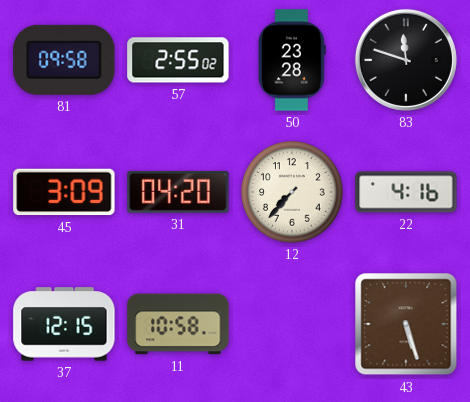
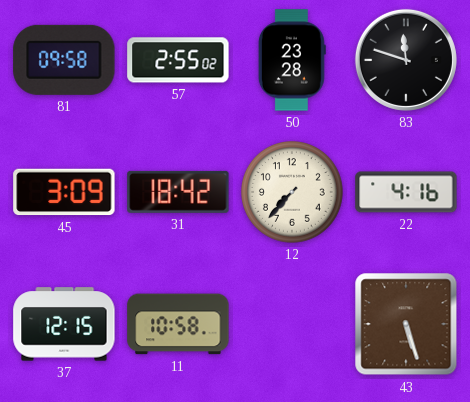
31: 04:20 -> 18:42 (178, 192)
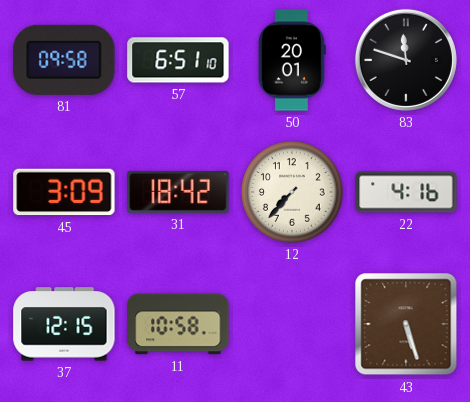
57: 2:55 -> 6:51 (178, 60)
50: 23:28 -> 20:01 (292, 60)
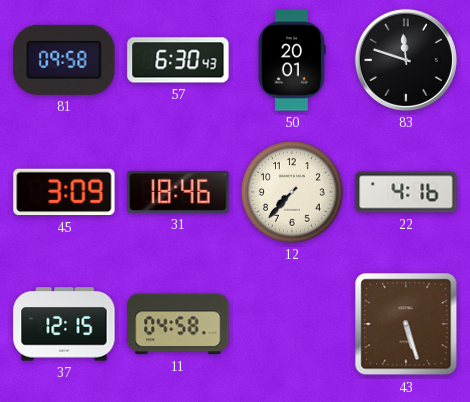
57: 6:51 -> 6:30 (178, 60)
31: 18:42 -> 18:46 (178, 192)
11: 10:58 -> 04:58 (178, 324)
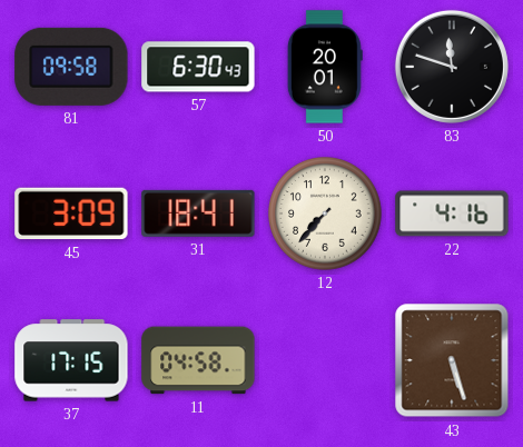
31: 18:46 -> 18:41 (198, 213)
37: 12:15 -> 17:15 (71, 360)
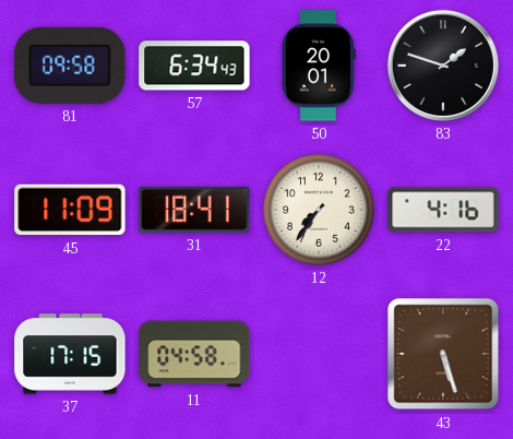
57: 6:30 -> 6:34 (194, 66)
83: 11:48 -> 1:48 (443, 66)
45: 3:09 -> 11:09 (70, 210)
12: 7:37 -> 7:36 (320, 211)
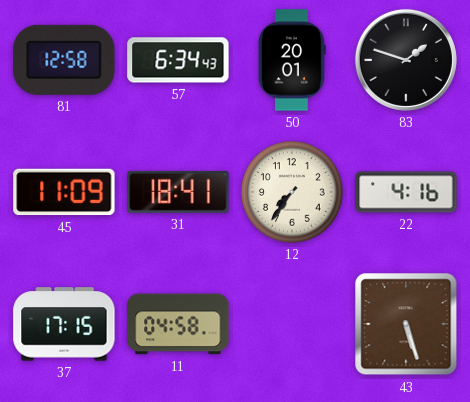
81: 09:58 -> 12:58 (64, 60)
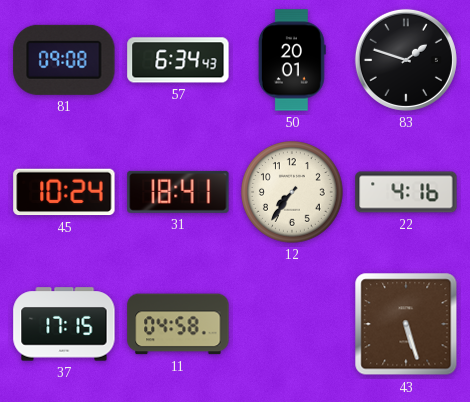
81: 12:58 -> 09:08 (64, 60)
45: 11:09 -> 10:24 (64, 192)
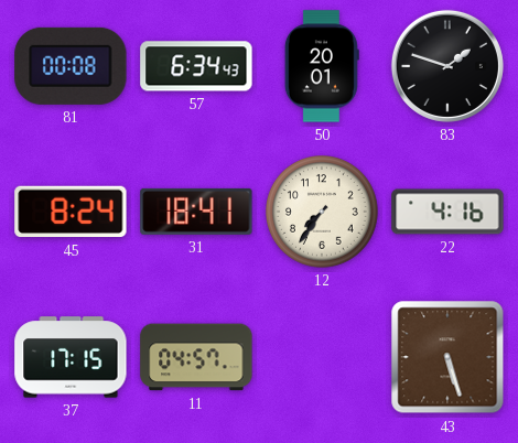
81: 09:08 -> 00:08 (71, 66)
45: 10:24 -> 8:24 (71, 212)
11: 04:58 -> 04:57 (196, 357)
